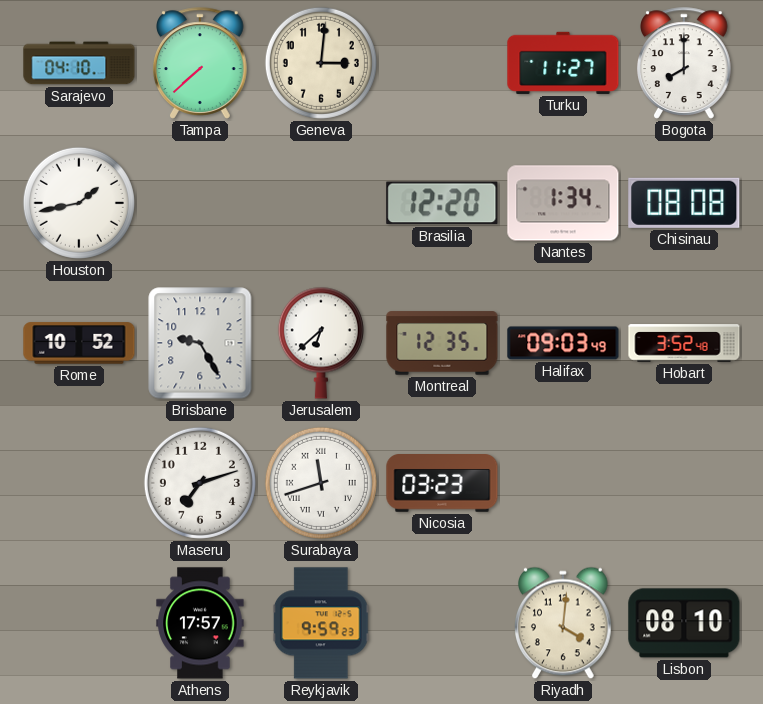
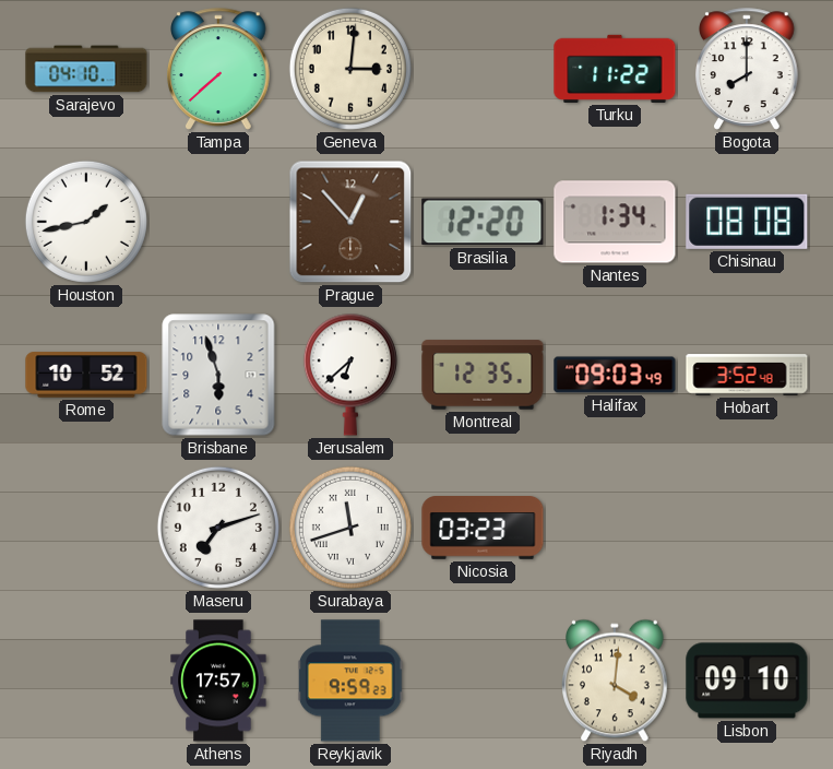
Turku: 11:27 -> 11:22 (615, 69)
Prague: none -> 12:53 (350, 222)
Brisbane: 9:25 -> 5:57 (218, 375)
Lisbon: 08:10 -> 09:10 (747, 681)
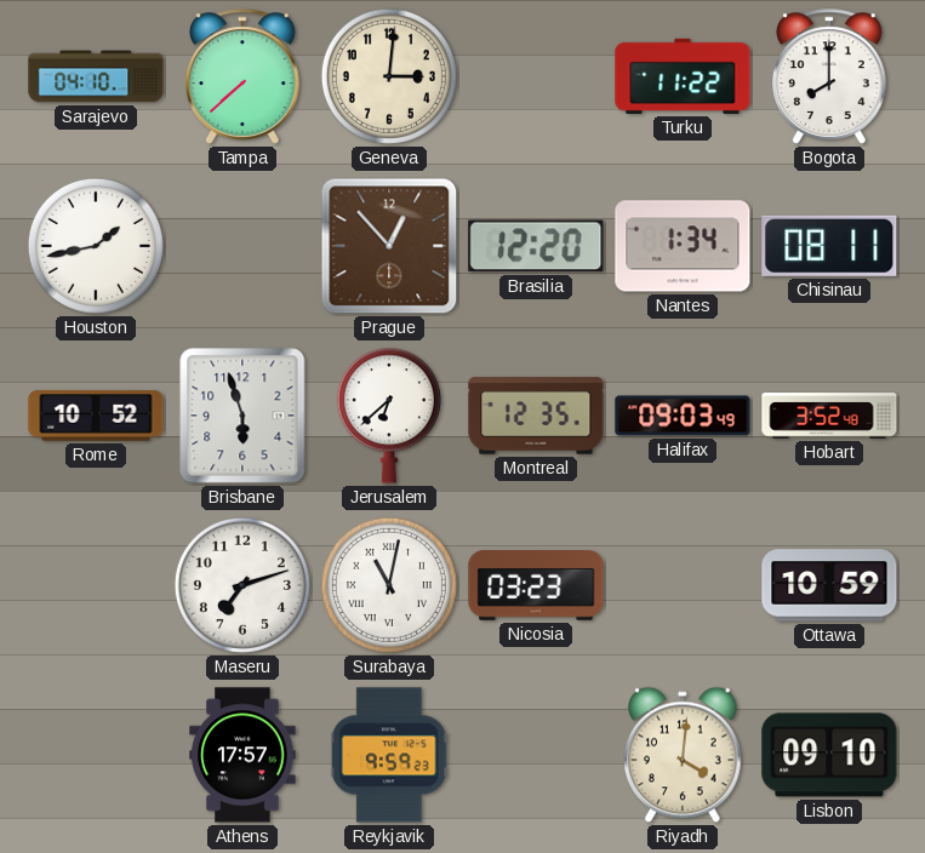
Chisinau: 08:08 -> 08:11 (829, 246)
Surabaya: 11:42 -> 11:02 (389, 585)
Ottawa: none -> 10:59 (829, 585)
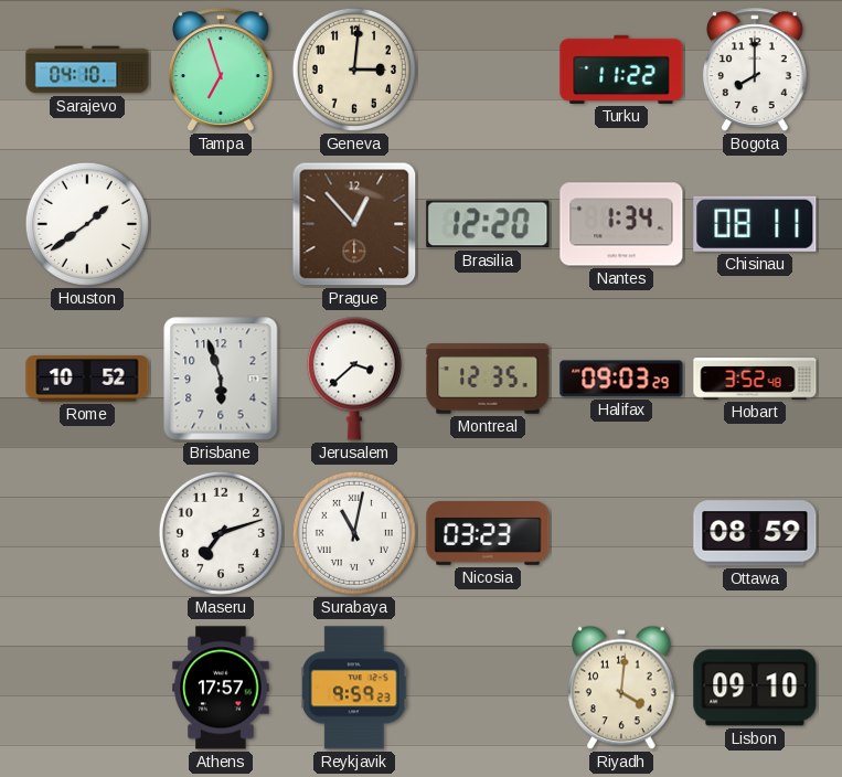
Tampa: 7:38 -> 6:57 (222, 70)
Houston: 1:43 -> 1:39 (87, 224)
Jerusalem: 6:38 -> 3:38 (354, 379)
Halifax: 09:03:49 -> 09:03:29 (621, 379)
Ottawa: 10:59 -> 08:59 (755, 533)
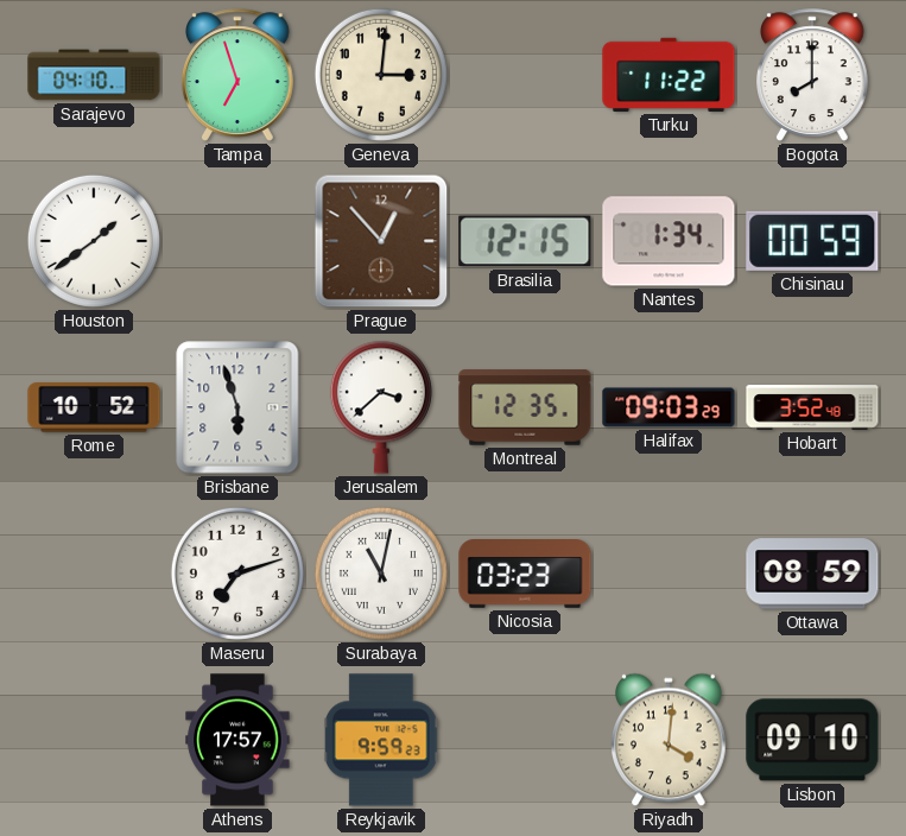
Brasilia: 12:20 -> 12:15 (525, 241)
Chisinau: 08:11 -> 00:59 (812, 241)
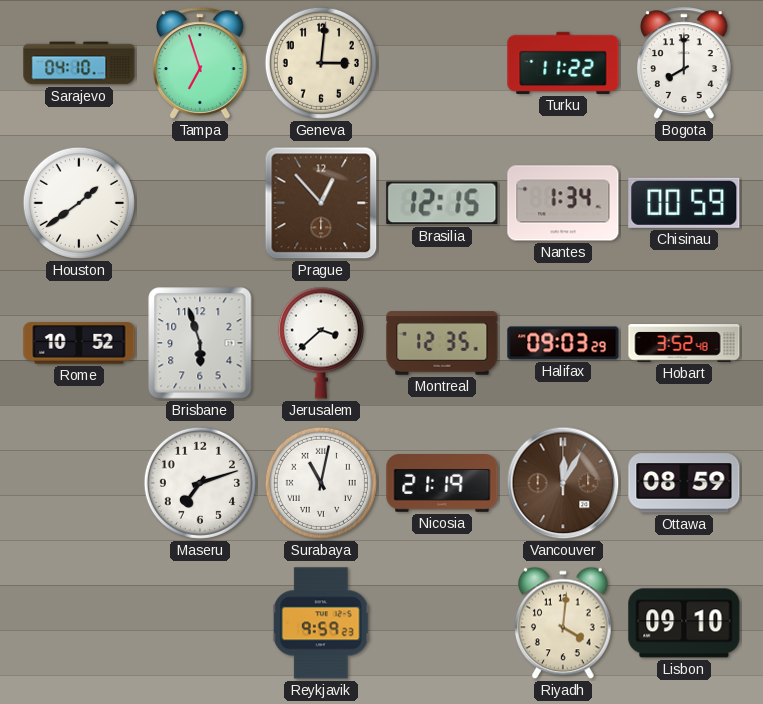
Nicosia: 03:23 -> 21:19 (442, 483)
Vancouver: none -> 12:05 (563, 483)
Athens: 17:57 -> none (237, 740)
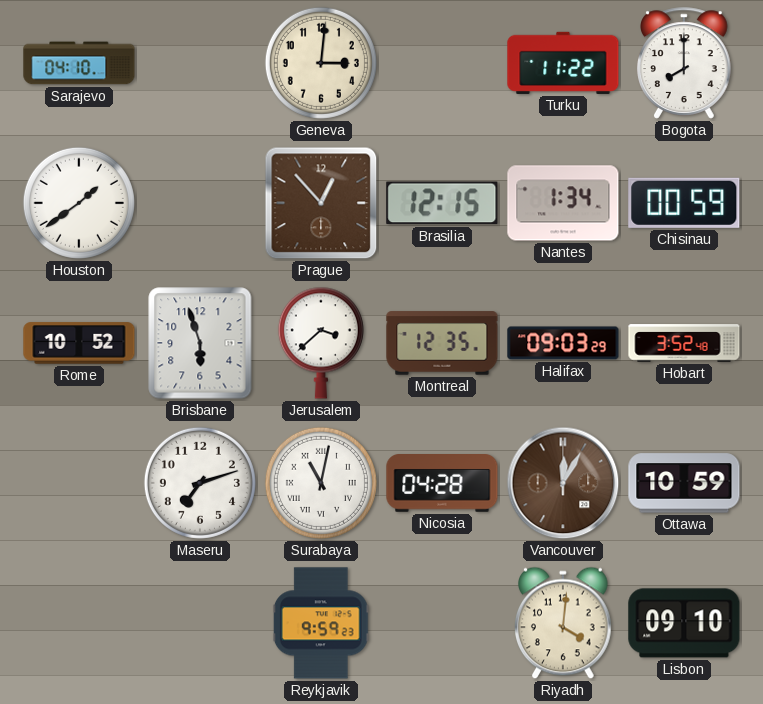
Tampa: 6:57 -> none (201, 63)
Nicosia: 21:19 -> 04:28 (442, 483)
Ottawa: 08:59 -> 10:59 (684, 483)
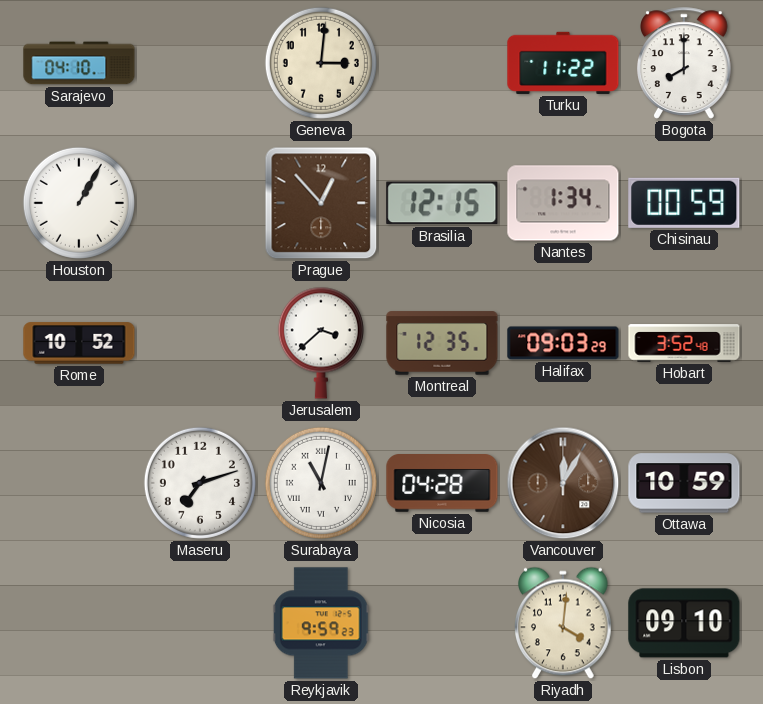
Houston: 1:39 -> 1:05 (79, 203)
Brisbane: 5:57 -> none (200, 343)
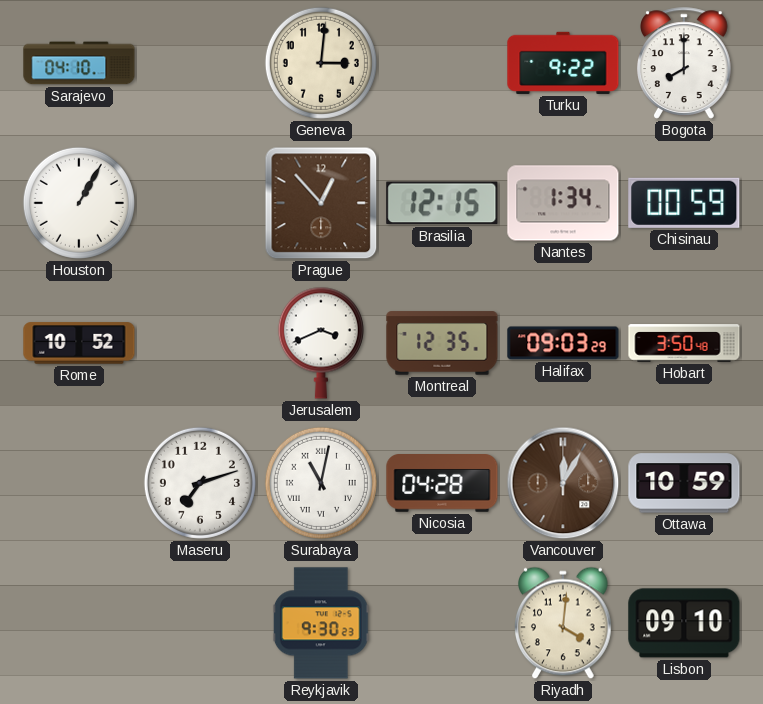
Turku: 11:22 -> 9:22 (563, 63)
Jerusalem: 3:38 -> 3:41 (321, 343)
Hobart: 3:52 -> 3:50 (684, 343)
Reykjavik: 9:59 -> 9:30 (321, 623)
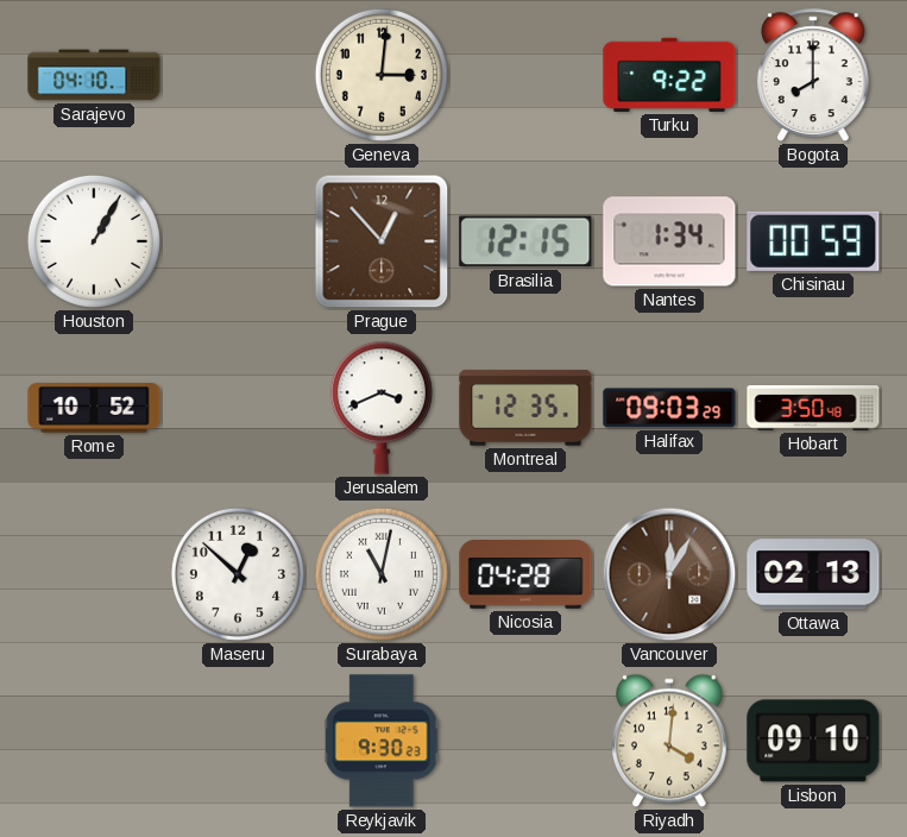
Maseru: 7:12 -> 12:52 (238, 574)
Ottawa: 10:59 -> 02:13 (813, 574)
